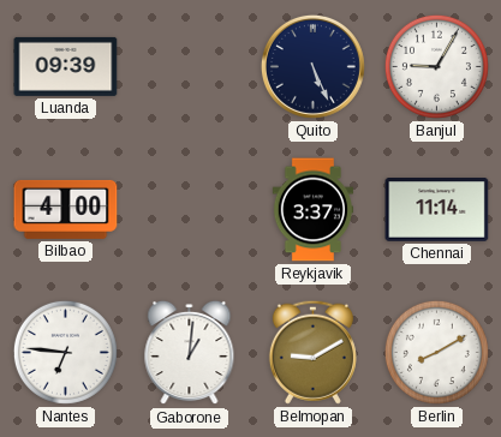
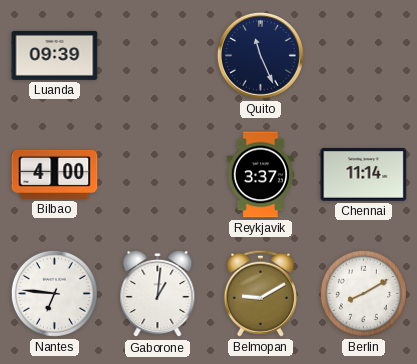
Quito: 5:26 -> 11:26 (260, 55)
Banjul: 9:05 -> none (436, 66)
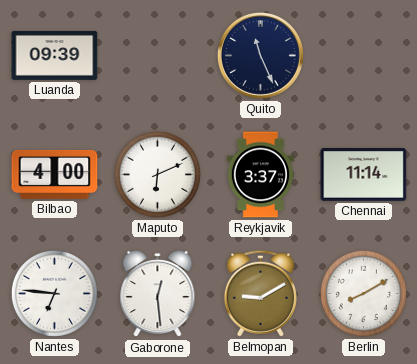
Maputo: none -> 6:11 (157, 174)
Gaborone: 1:01 -> 12:29 (158, 294)
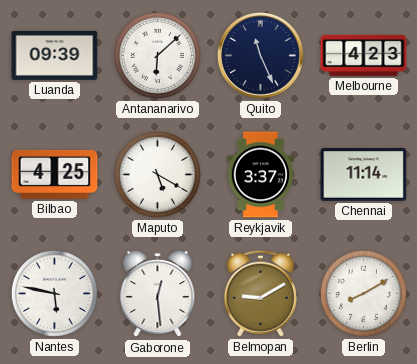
Antananarivo: none -> 6:08 (157, 55)
Melbourne: none -> 4:23 (364, 55)
Bilbao: 4:00 -> 4:25 (55, 174)
Maputo: 6:11 -> 5:20 (157, 174)
Nantes: 6:46 -> 5:47 (54, 293)
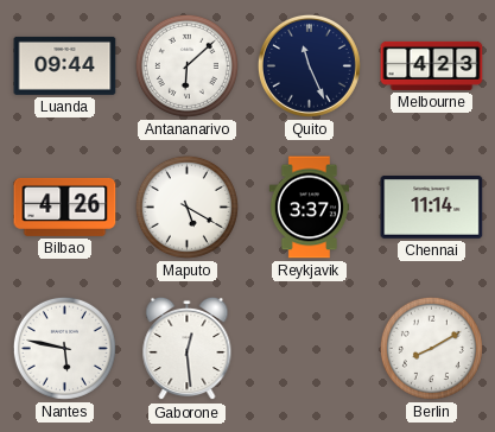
Luanda: 09:39 -> 09:44 (65, 65)
Bilbao: 4:25 -> 4:26 (65, 207)
Belmopan: 9:10 -> none (260, 293)
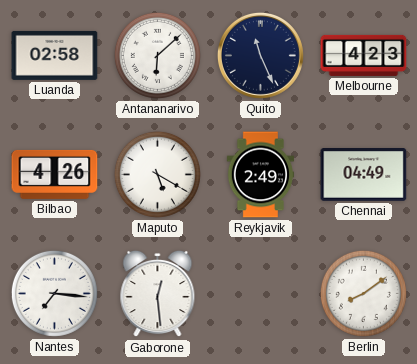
Luanda: 09:44 -> 02:58 (55, 55)
Reykjavik: 3:37 -> 2:49 (260, 175)
Chennai: 11:14 -> 04:49 (364, 175)
Nantes: 5:47 -> 7:16 (54, 293)
Berlin: 8:10 -> 8:09 (363, 293)
